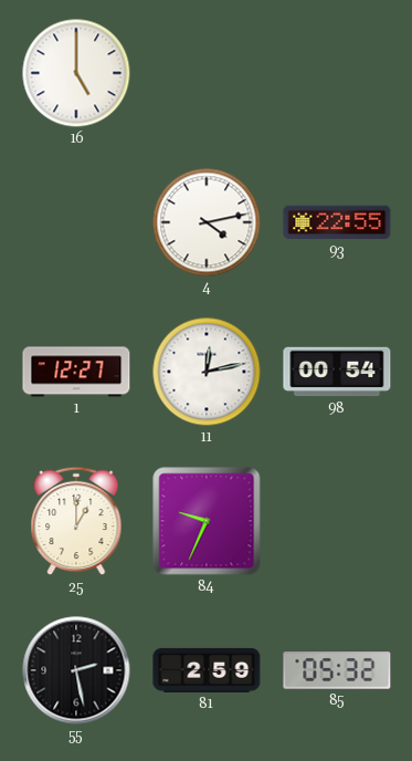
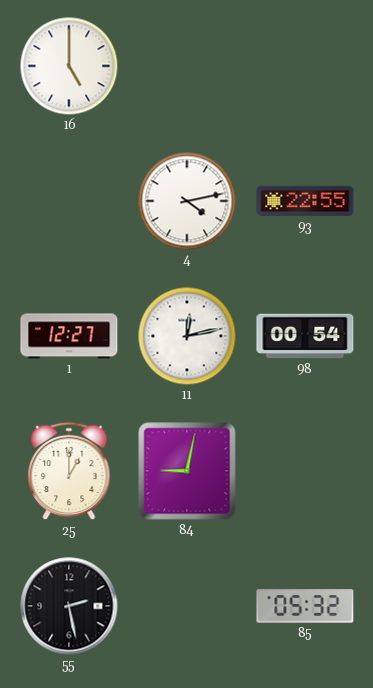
84: 9:34 -> 9:02 (187, 471)
81: 2:59 -> none (207, 670)
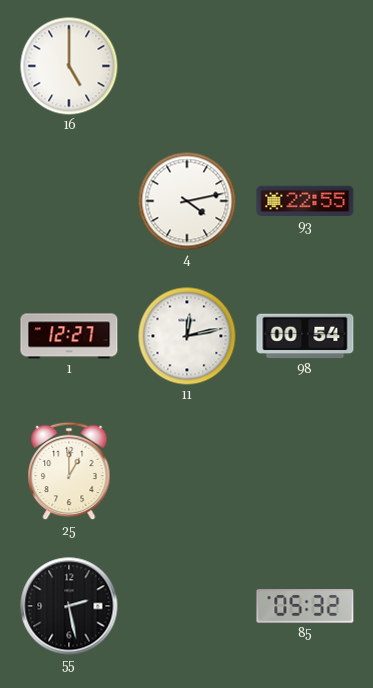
84: 9:02 -> none (187, 471)
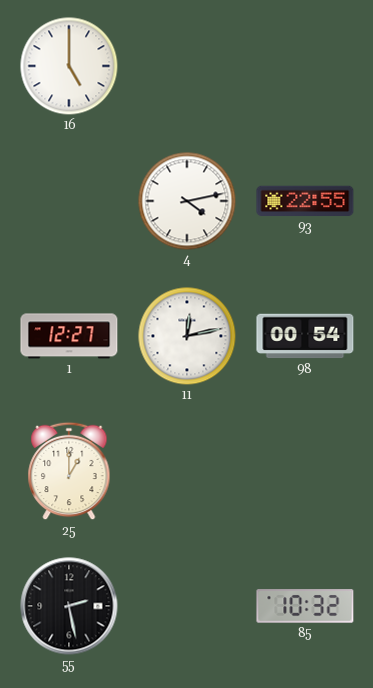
85: 05:32 -> 10:32 (305, 606)
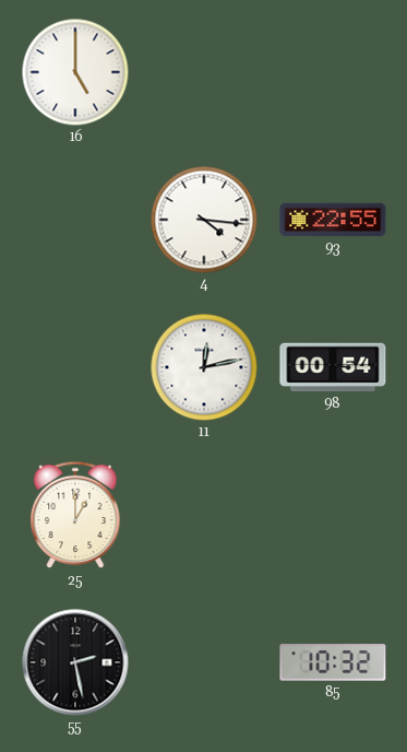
4: 4:13 -> 4:16 (204, 220)
1: 12:27 -> none (69, 336)
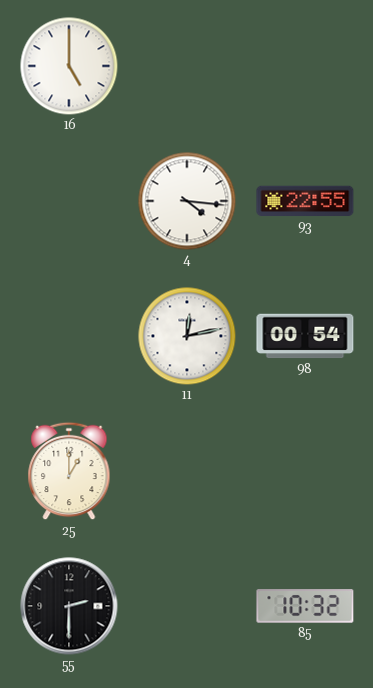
55: 2:28 -> 2:30 (69, 606)
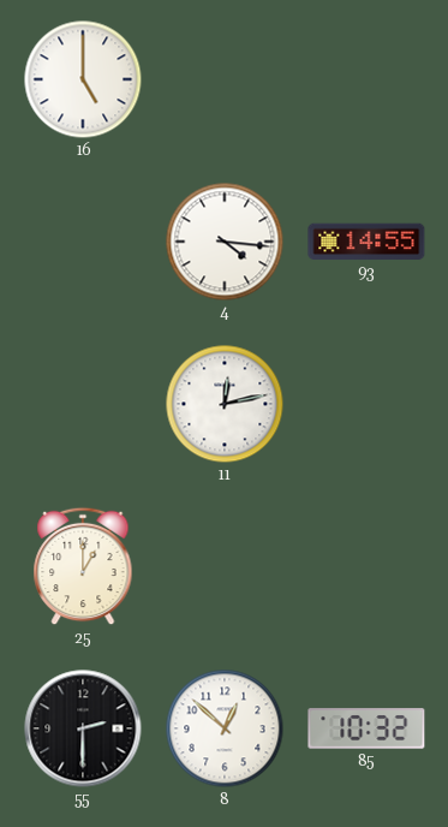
93: 22:55 -> 14:55 (366, 242)
98: 00:54 -> none (305, 336)
8: none -> 12:52 (225, 728)
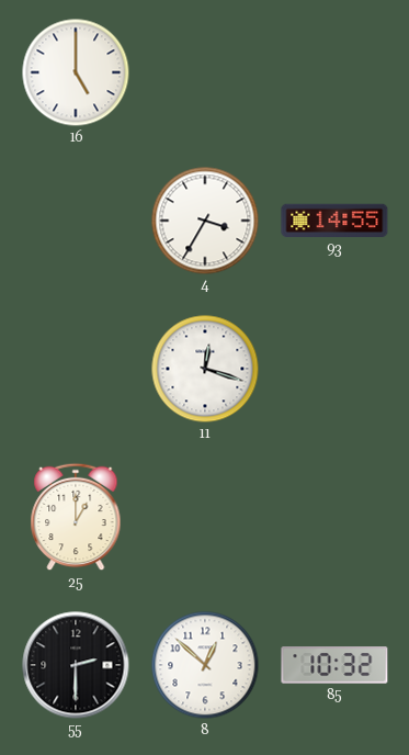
4: 4:16 -> 3:35 (205, 221)
11: 12:13 -> 12:18 (205, 369)
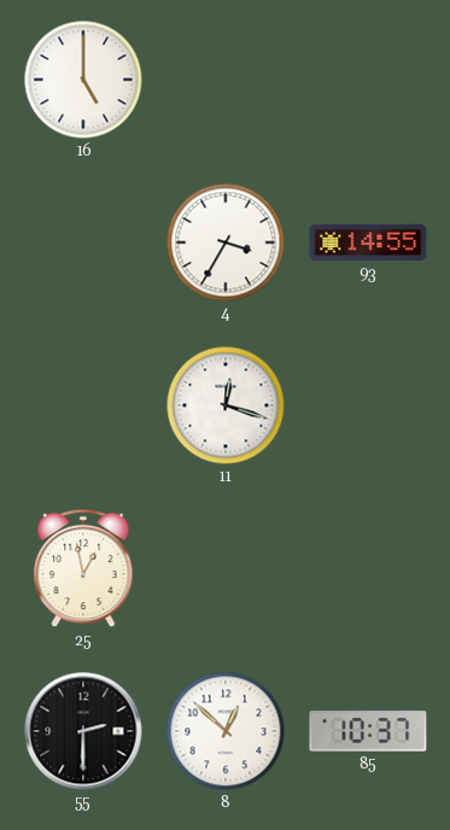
25: 1:00 -> 12:58 (83, 568)
85: 10:32 -> 10:37 (368, 731)
